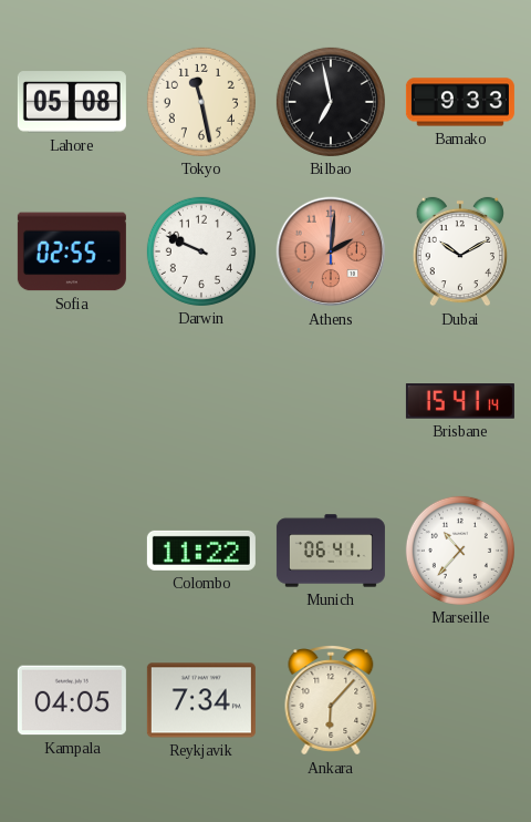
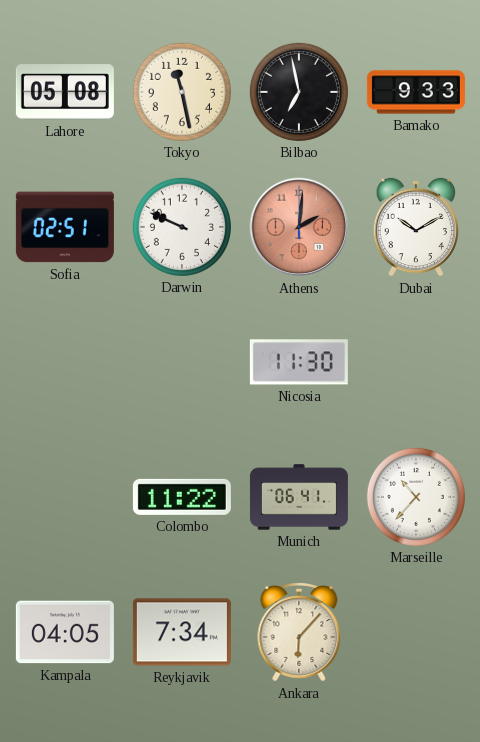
Sofia: 02:55 -> 02:51 (65, 227)
Nicosia: none -> 11:30 (299, 362)
Brisbane: 15:41 -> none (460, 401)
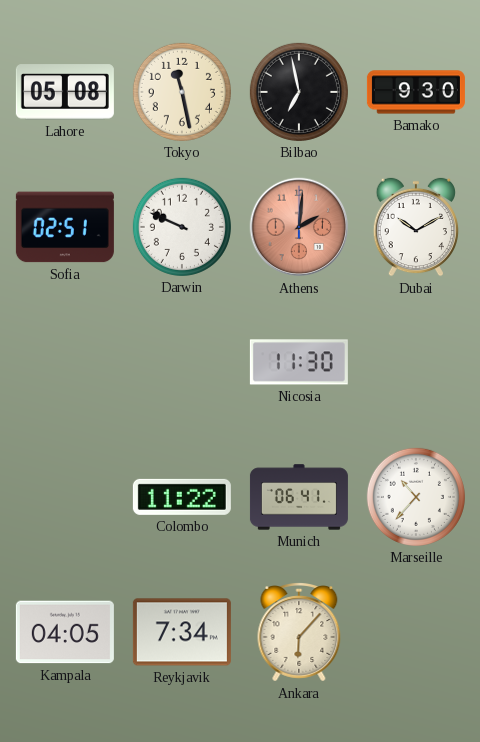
Bamako: 9:33 -> 9:30 (416, 92)
